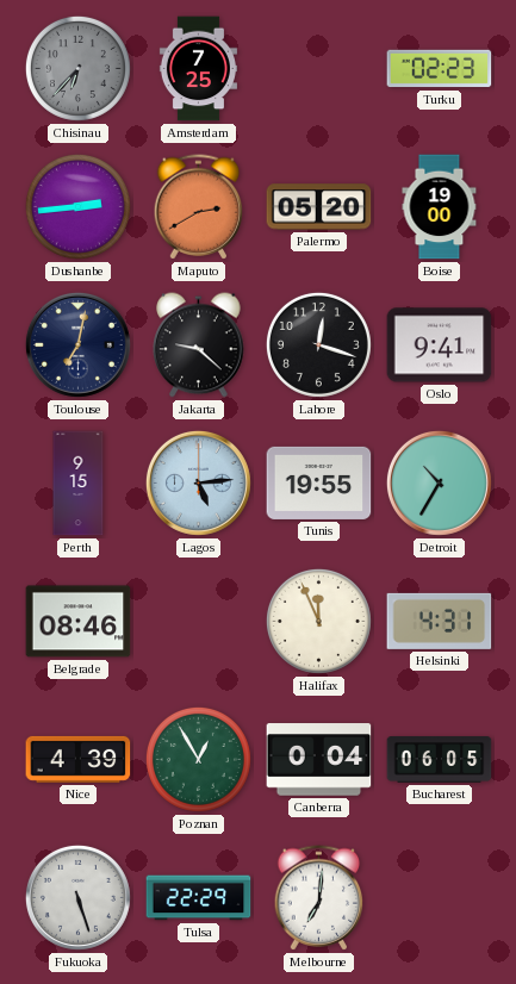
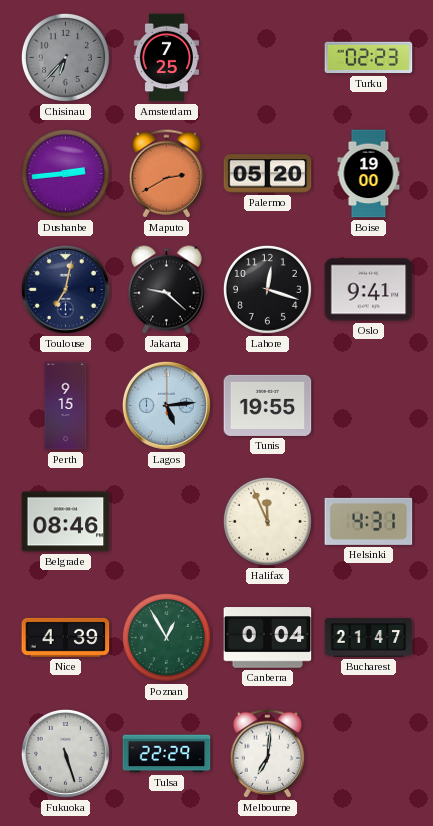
Detroit: 10:35 -> none (439, 482)
Bucharest: 06:05 -> 21:47 (369, 638)
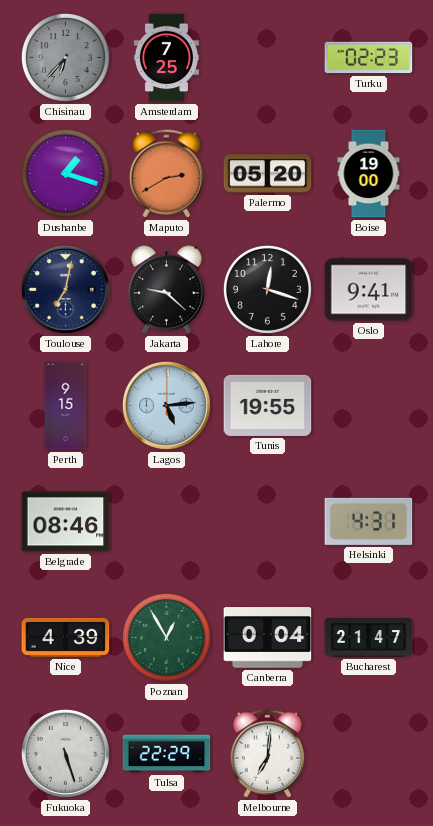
Dushanbe: 2:44 -> 1:18 (65, 173)
Halifax: 11:56 -> none (267, 521)
